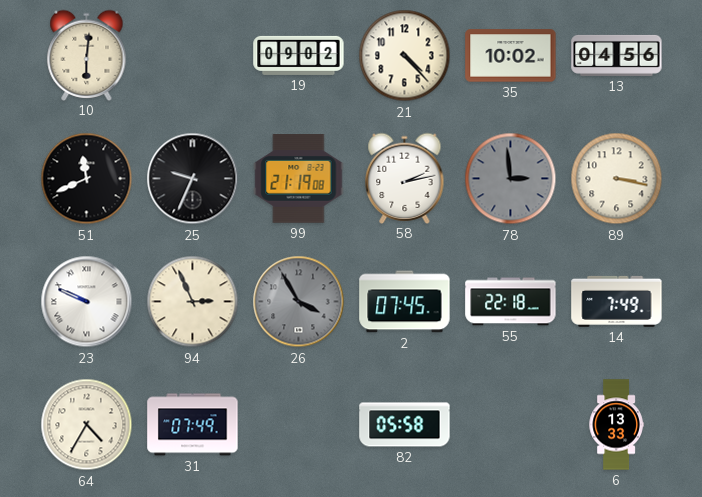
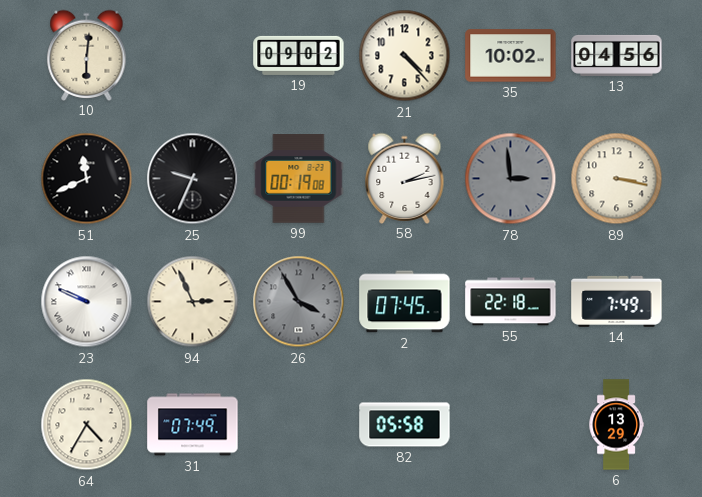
99: 21:19 -> 00:19 (299, 179)
6: 13:33 -> 13:29 (616, 425)
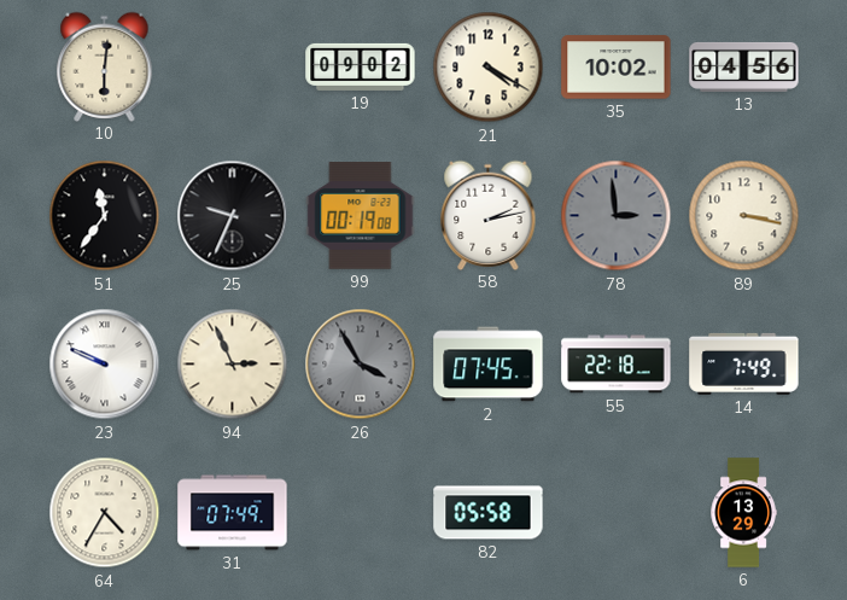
21: 4:23 -> 4:20 (489, 68)
51: 11:41 -> 11:36 (105, 216)
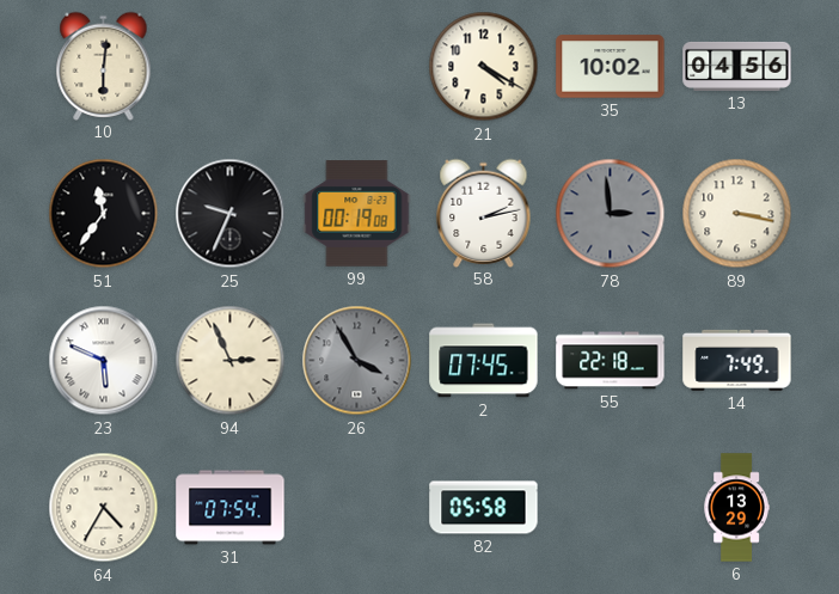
19: 09:02 -> none (361, 66)
23: 9:49 -> 5:49 (104, 361)
31: 07:49 -> 07:54 (231, 508)
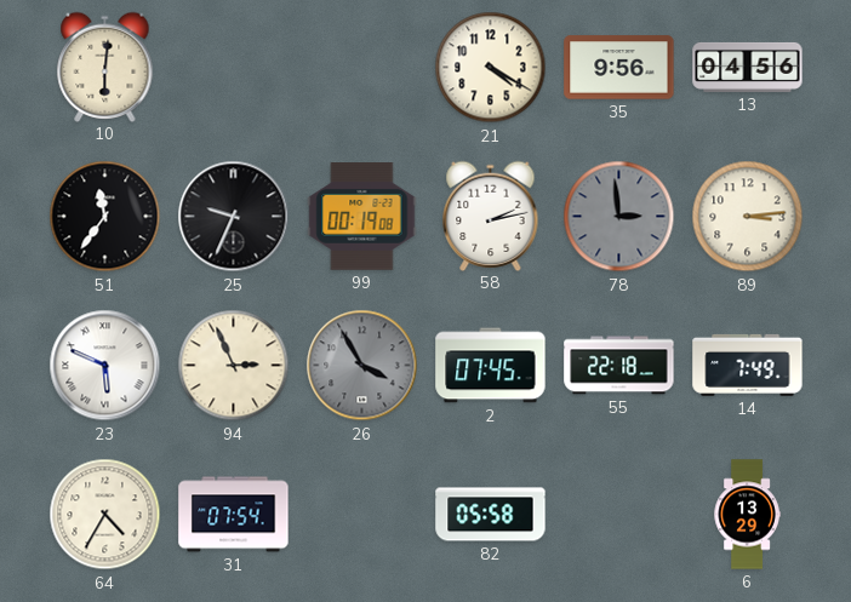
35: 10:02 -> 9:56 (619, 68)
89: 3:17 -> 3:14 (748, 217)
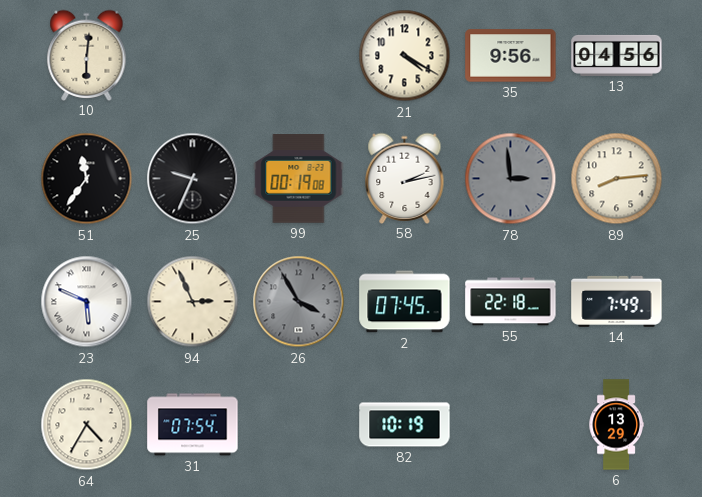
89: 3:14 -> 8:14 (617, 179)
82: 05:58 -> 10:19 (405, 425)
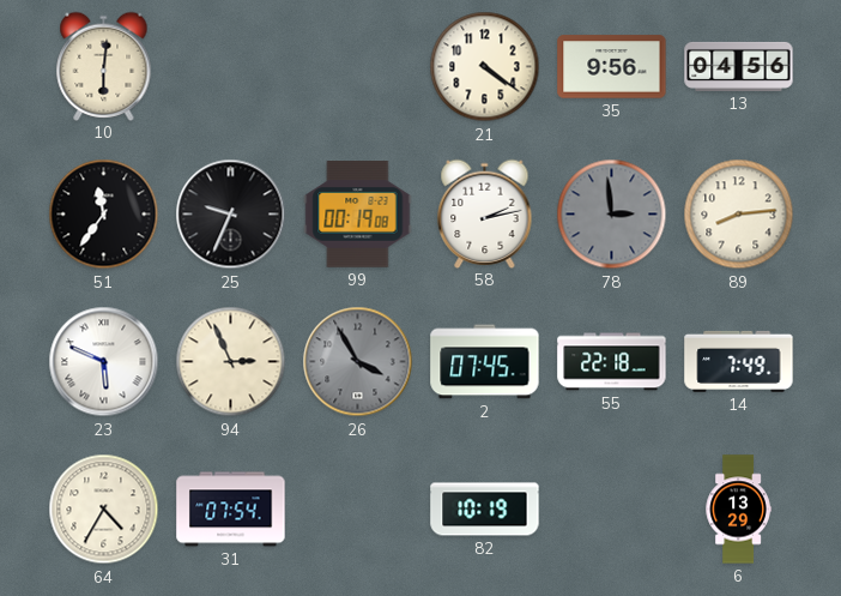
21: 4:20 -> 4:21 (485, 67)
